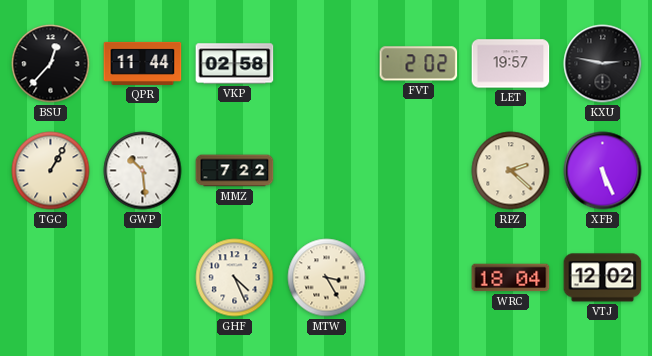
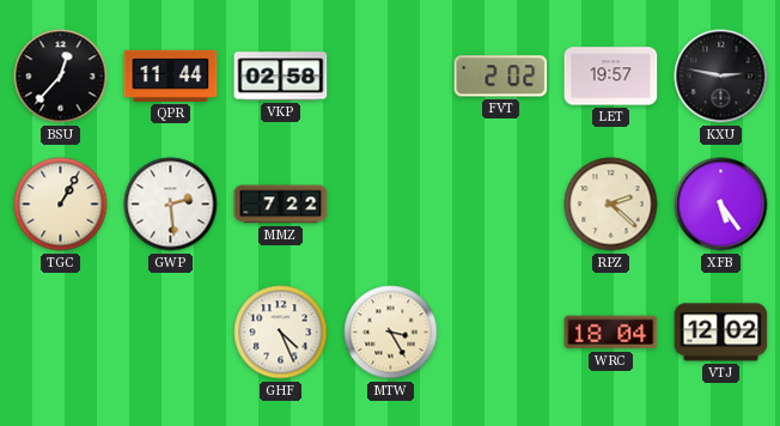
GWP: 10:29 -> 2:29 (171, 205)
XFB: 5:26 -> 5:24 (721, 205)
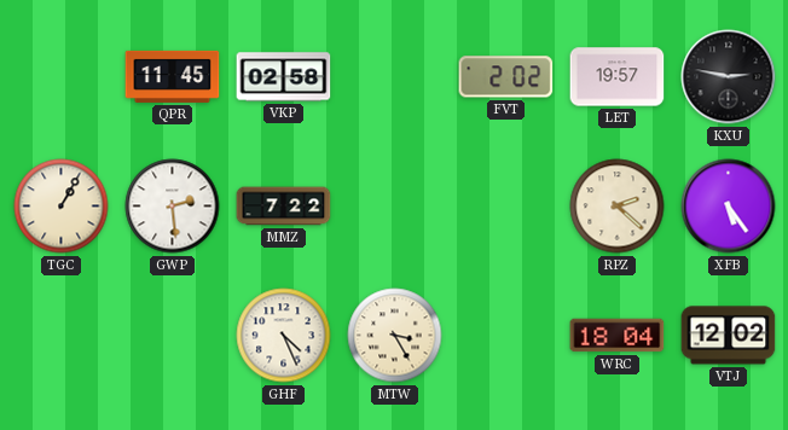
BSU: 12:37 -> none (61, 77)
QPR: 11:44 -> 11:45 (173, 76)
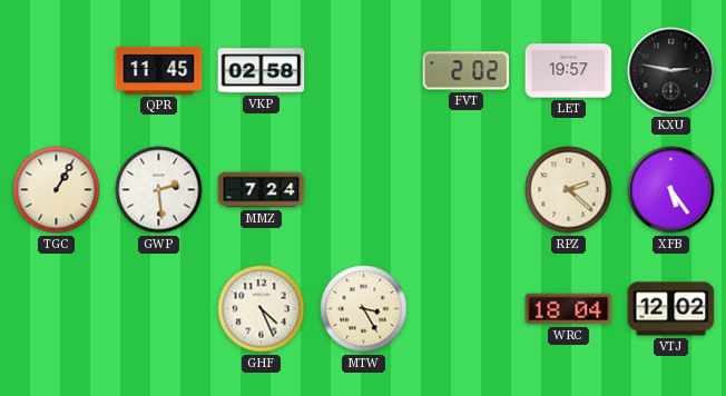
MMZ: 7:22 -> 7:24 (262, 190)
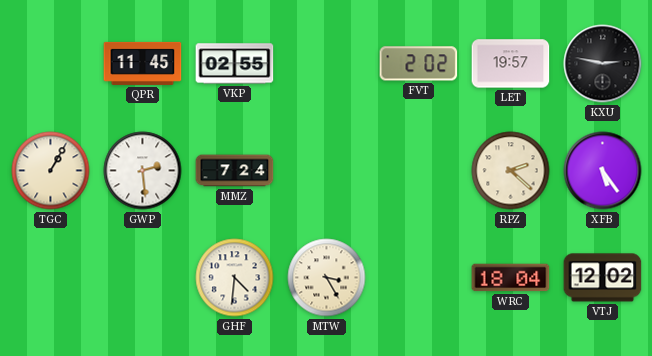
VKP: 02:58 -> 02:55 (235, 64)
GHF: 4:26 -> 4:31 (235, 278)
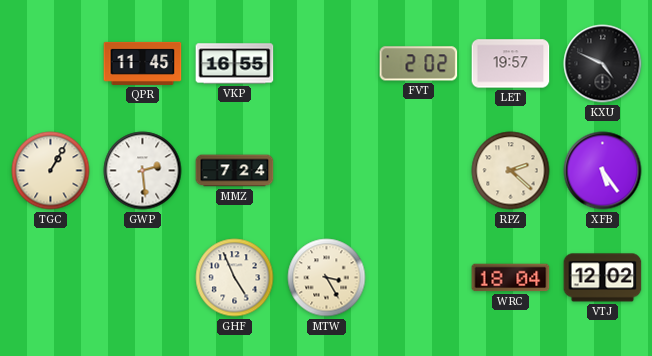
VKP: 02:55 -> 16:55 (235, 64)
KXU: 2:47 -> 4:49 (603, 64)
GHF: 4:31 -> 4:56 (235, 278)
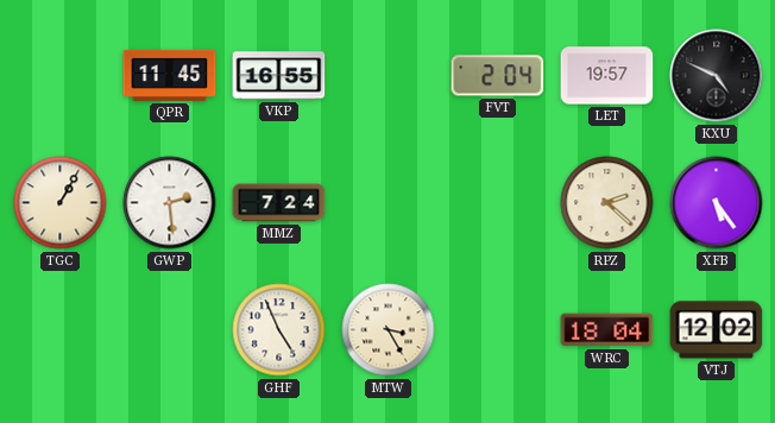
FVT: 2:02 -> 2:04 (498, 76)
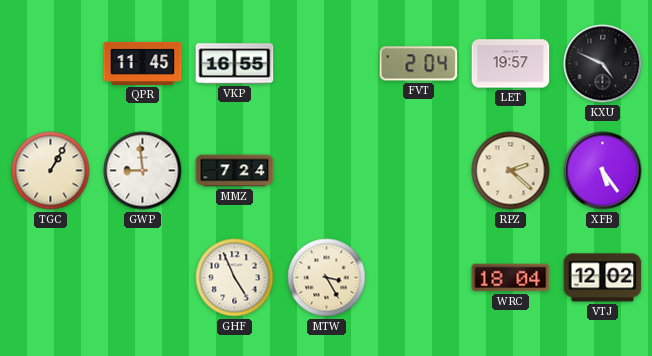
GWP: 2:29 -> 8:59 (143, 171)
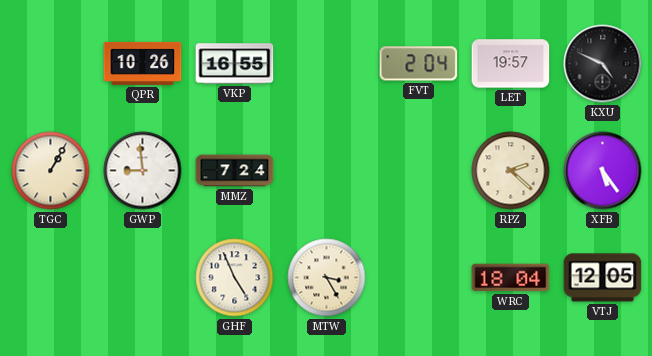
QPR: 11:45 -> 10:26 (143, 63)
VTJ: 12:02 -> 12:05 (603, 278)
